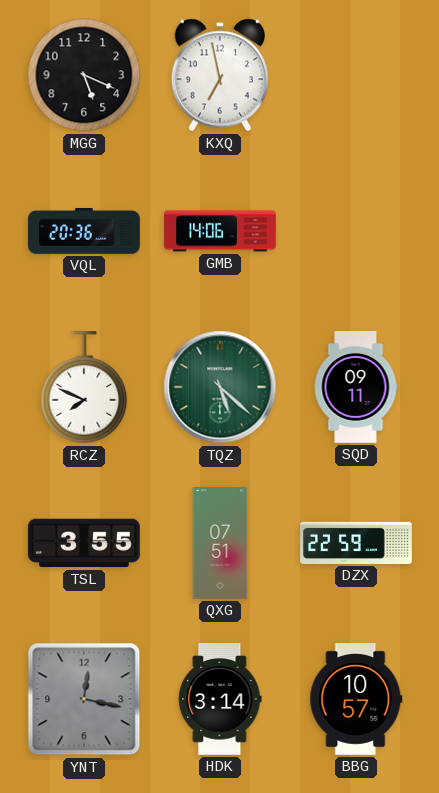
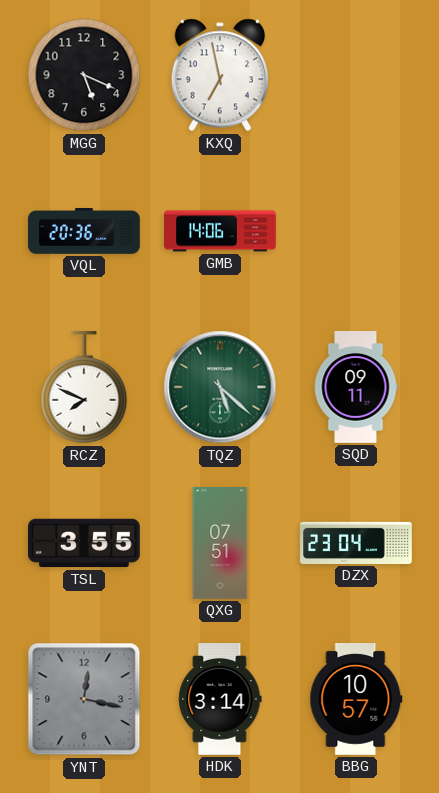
DZX: 22:59 -> 23:04 (356, 543)
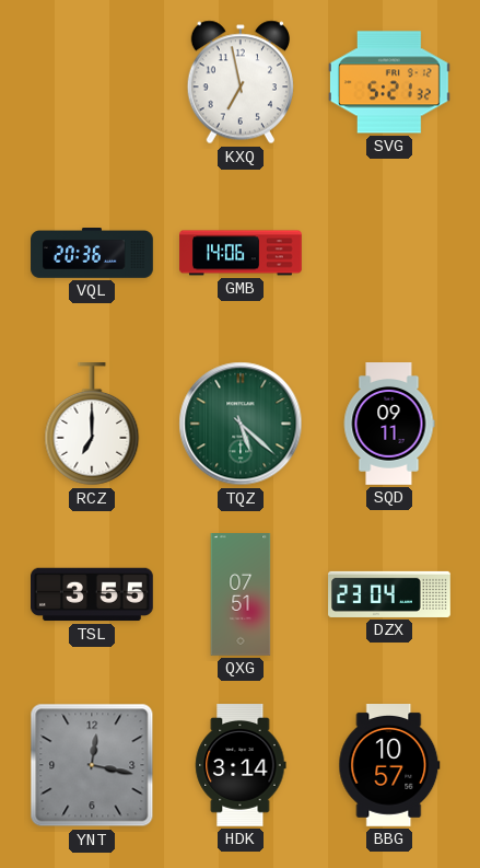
MGG: 5:19 -> none (84, 75)
SVG: none -> 5:21 (390, 82)
RCZ: 7:49 -> 7:00 (92, 425)
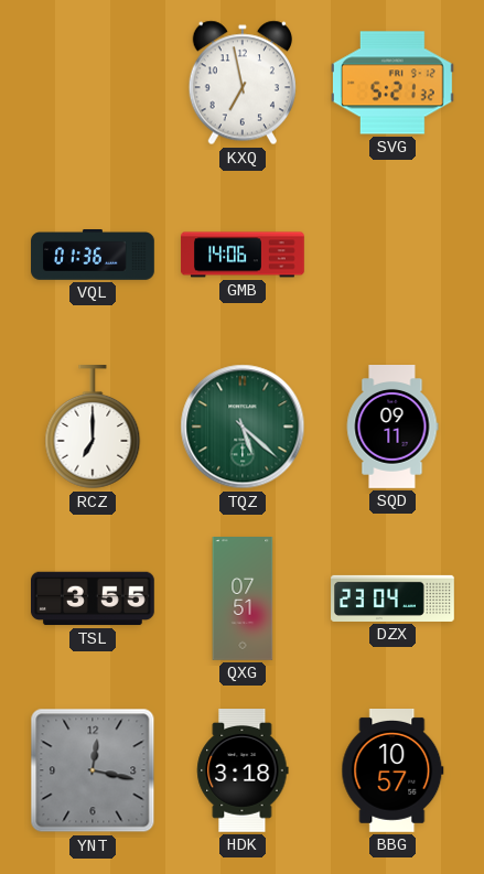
VQL: 20:36 -> 01:36 (93, 256)
HDK: 3:14 -> 3:18 (243, 772)
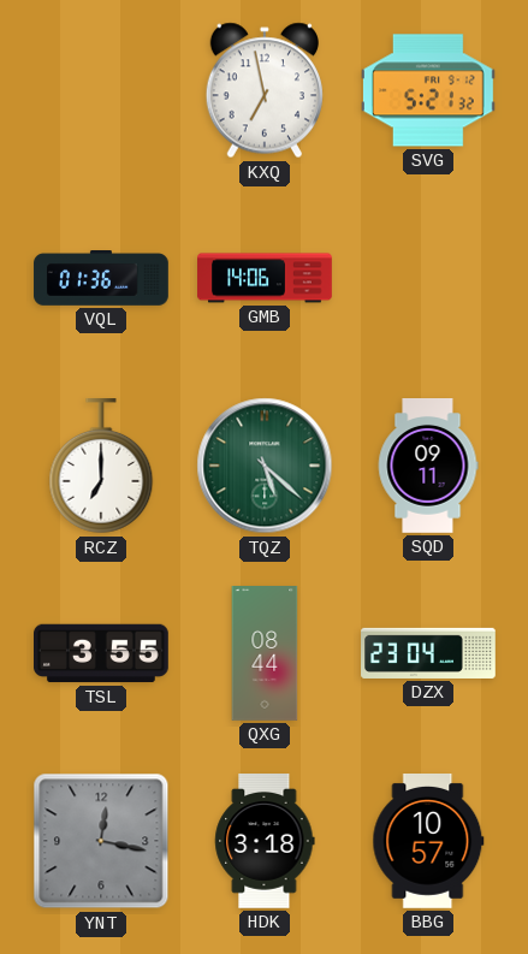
QXG: 07:51 -> 08:44 (265, 653)
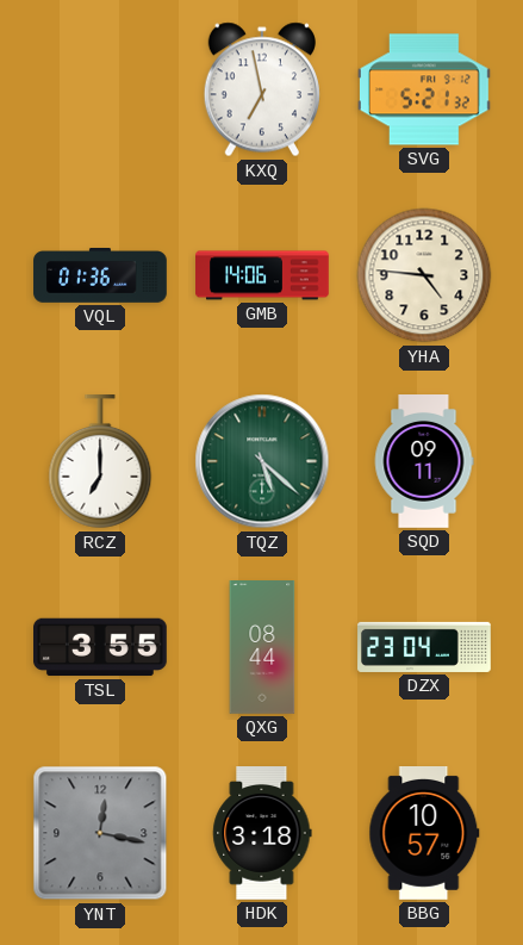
YHA: none -> 4:46 (424, 275)
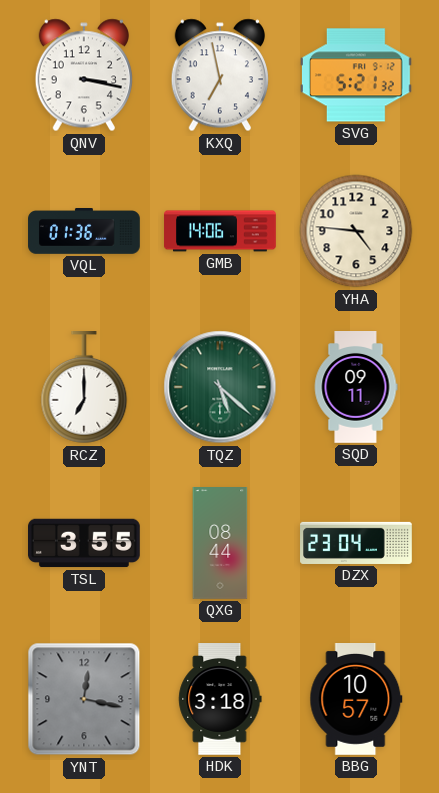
QNV: none -> 3:17 (83, 75)
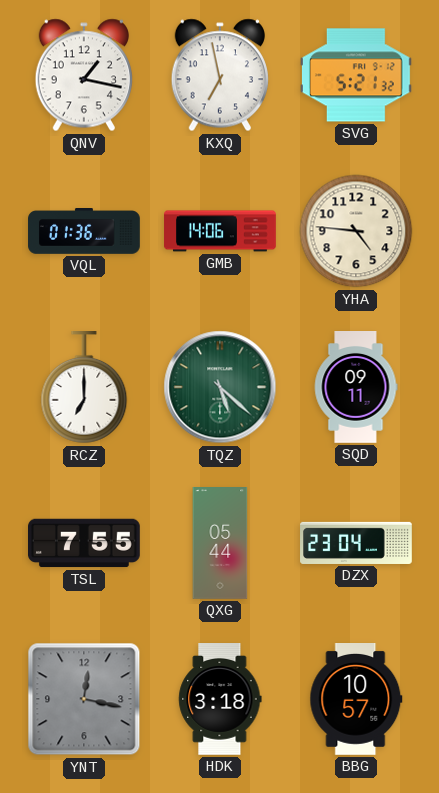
QNV: 3:17 -> 1:17 (83, 75)
TSL: 3:55 -> 7:55 (85, 543)
QXG: 08:44 -> 05:44 (220, 543)
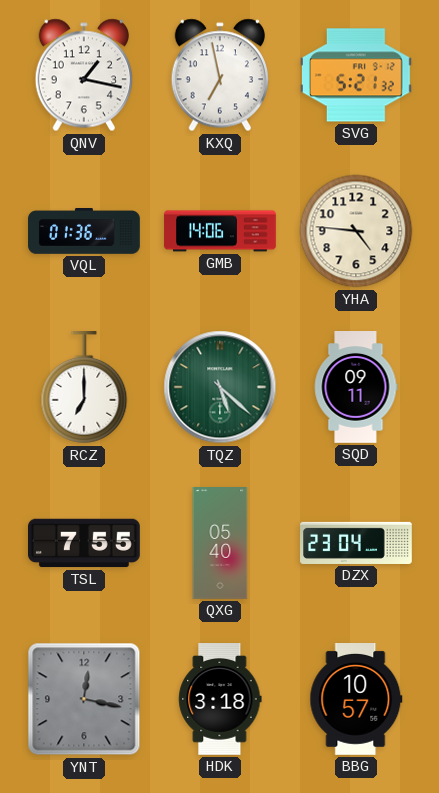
QXG: 05:44 -> 05:40 (220, 543)
